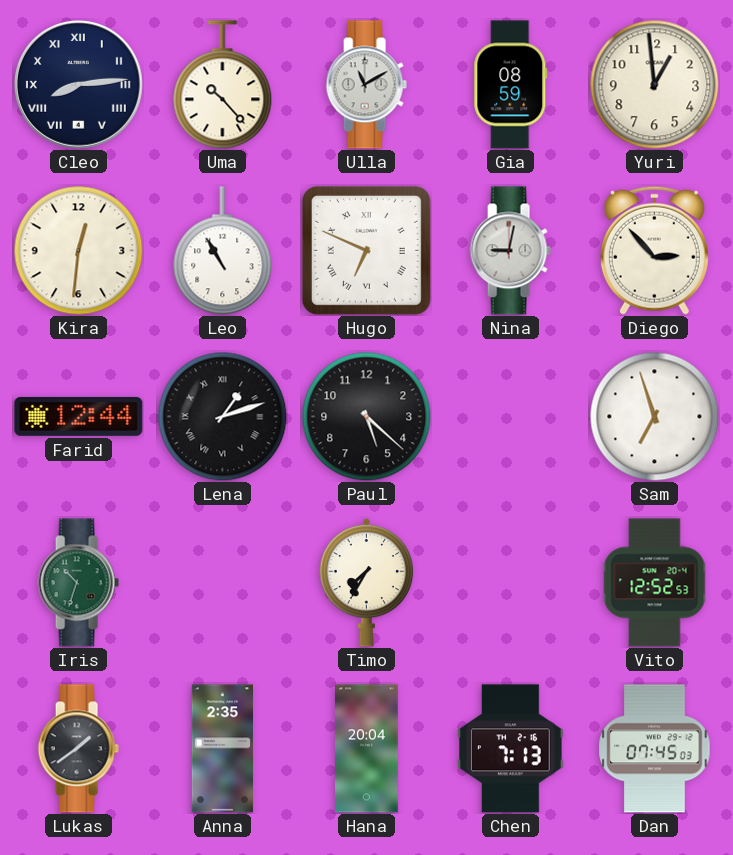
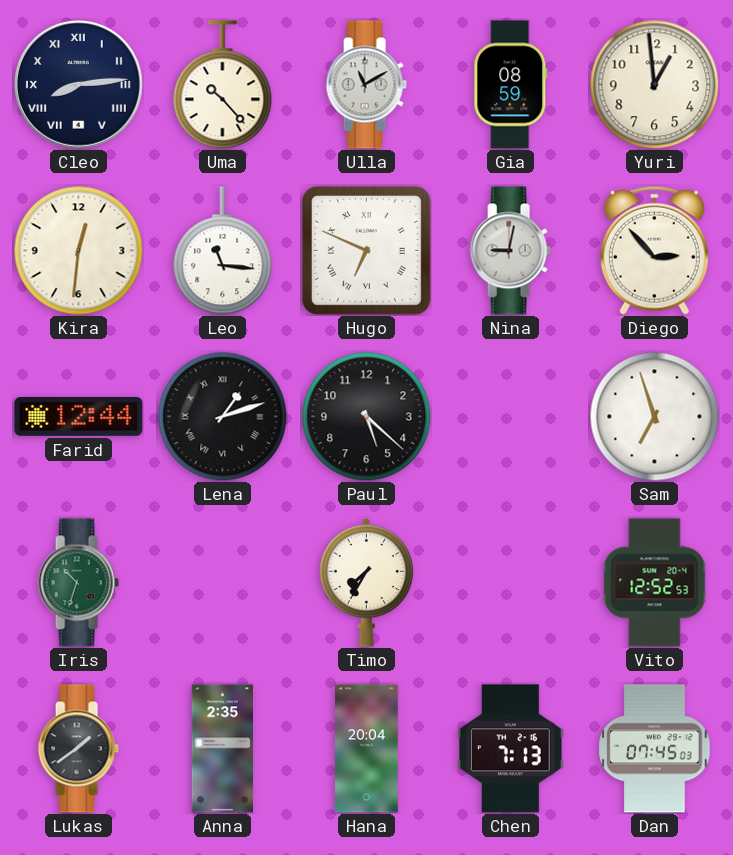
Leo: 10:55 -> 11:16 (223, 251)
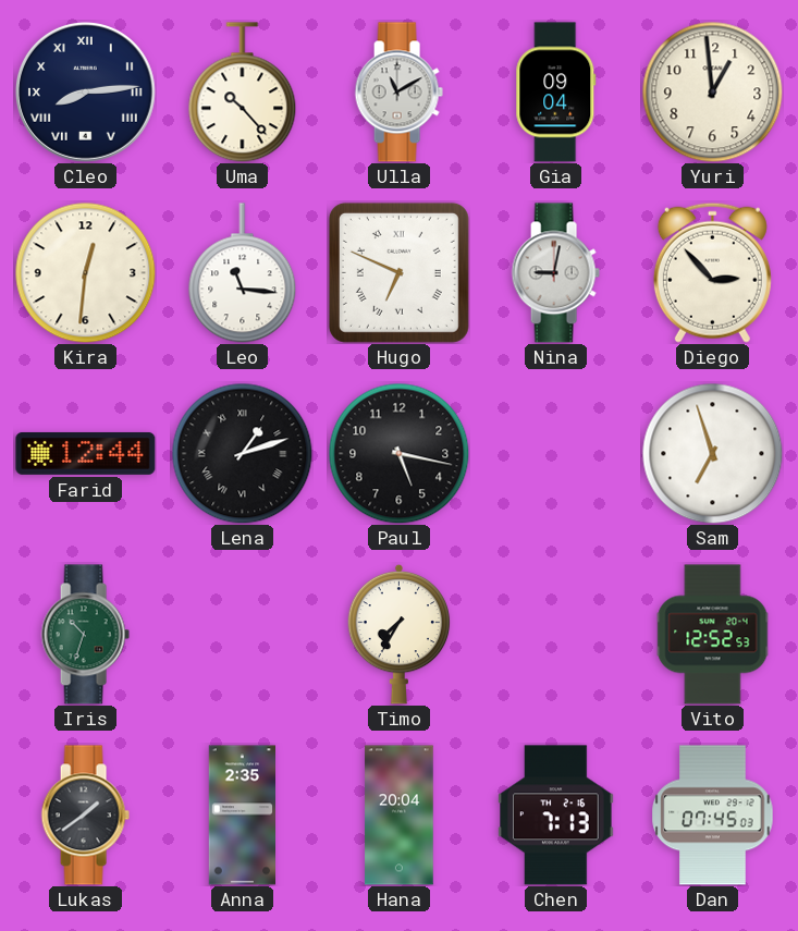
Gia: 08:59 -> 09:04 (556, 93)
Paul: 5:22 -> 5:17 (398, 453)
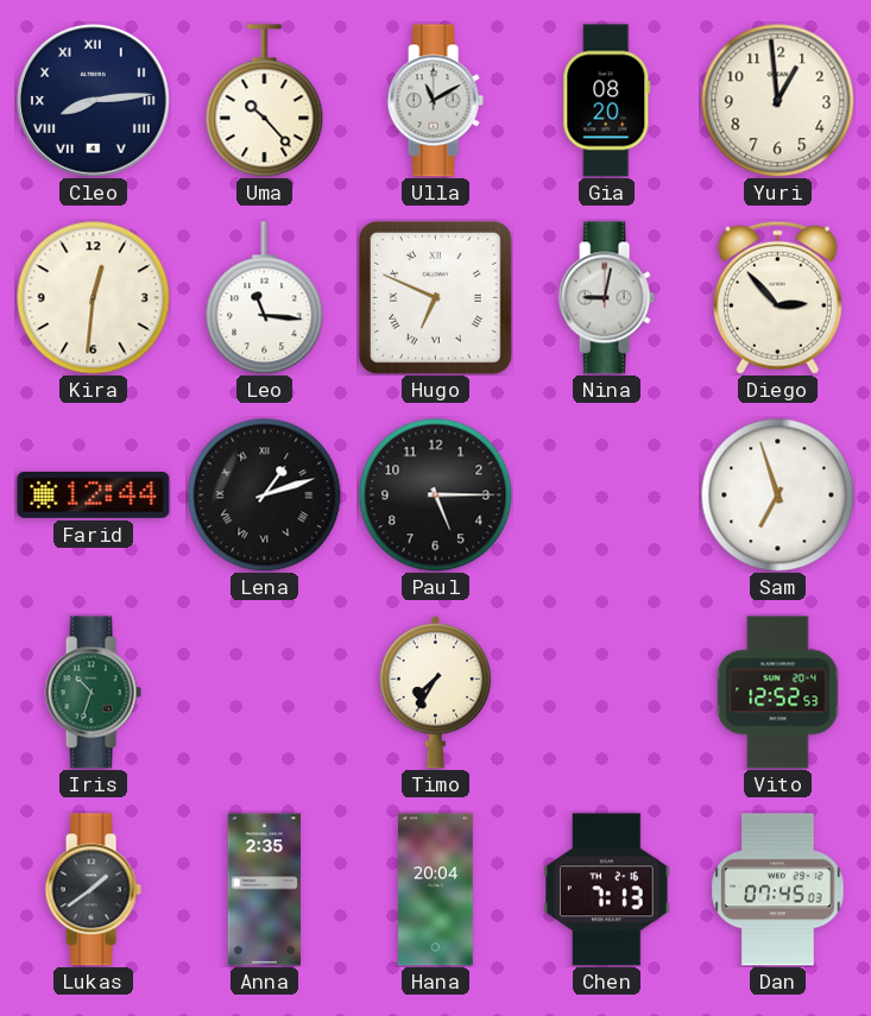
Gia: 09:04 -> 08:20 (607, 101)
Paul: 5:17 -> 5:15 (435, 494)
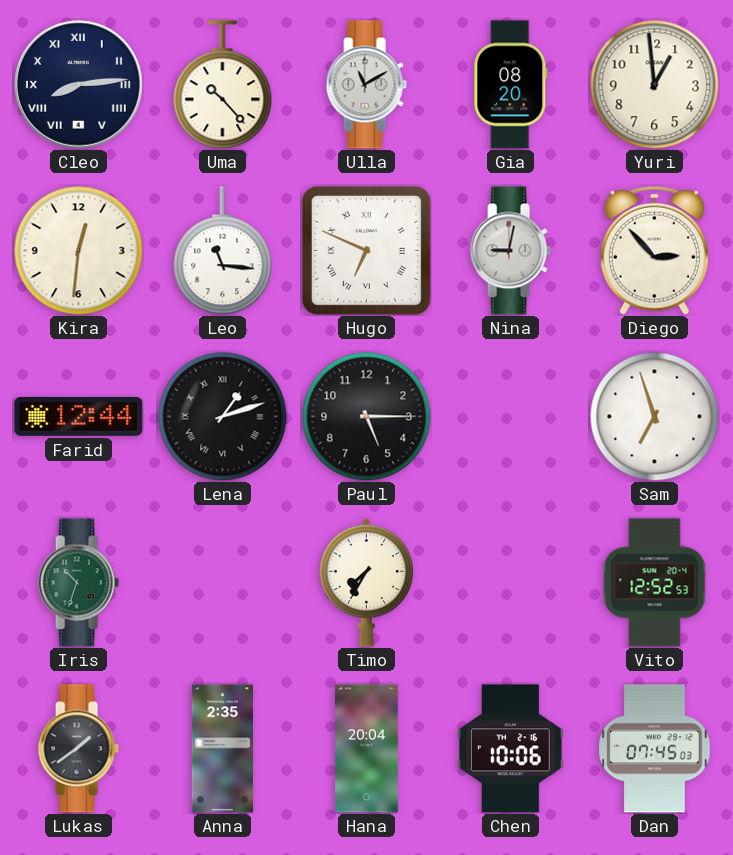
Chen: 7:13 -> 10:06 (511, 749)
